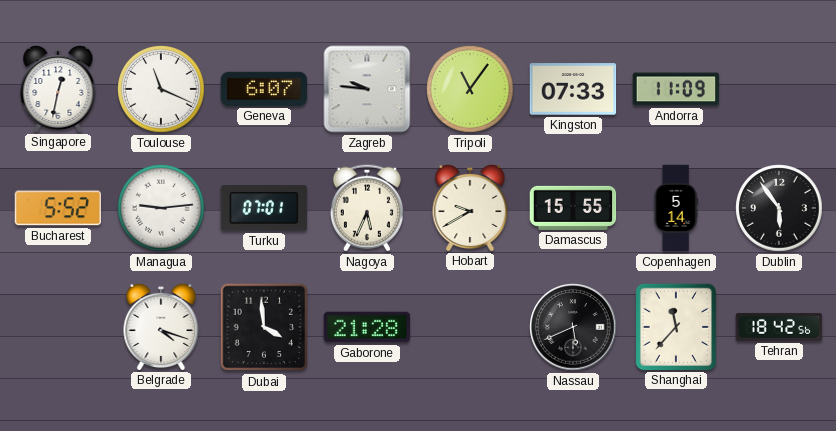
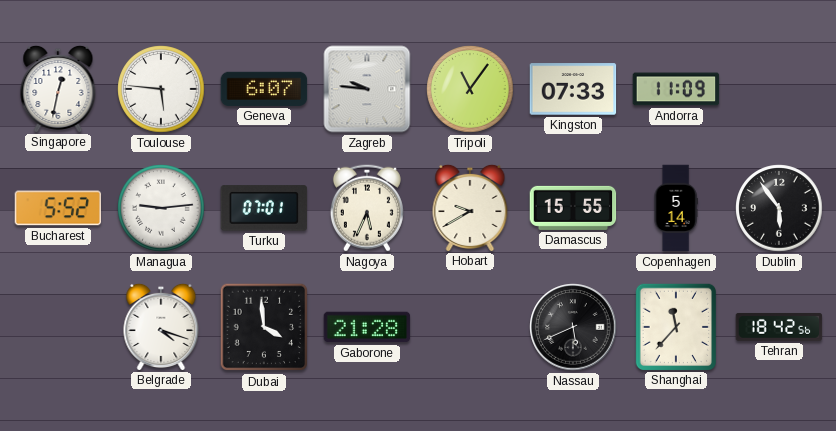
Toulouse: 11:19 -> 5:46 (161, 89)
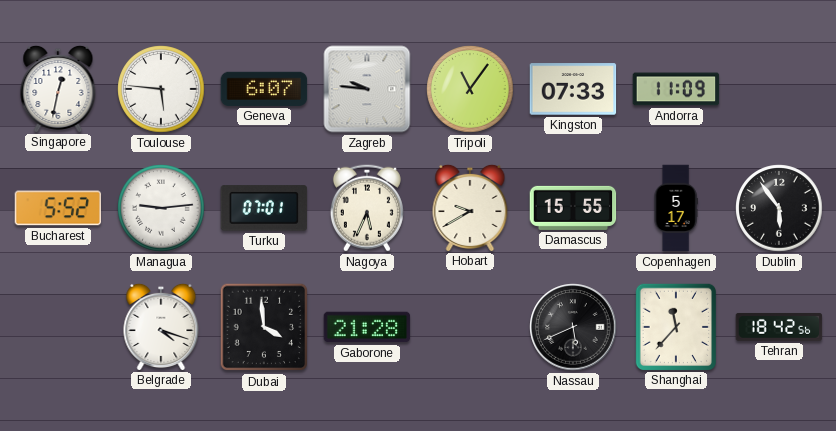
Copenhagen: 5:14 -> 5:17 (676, 208)
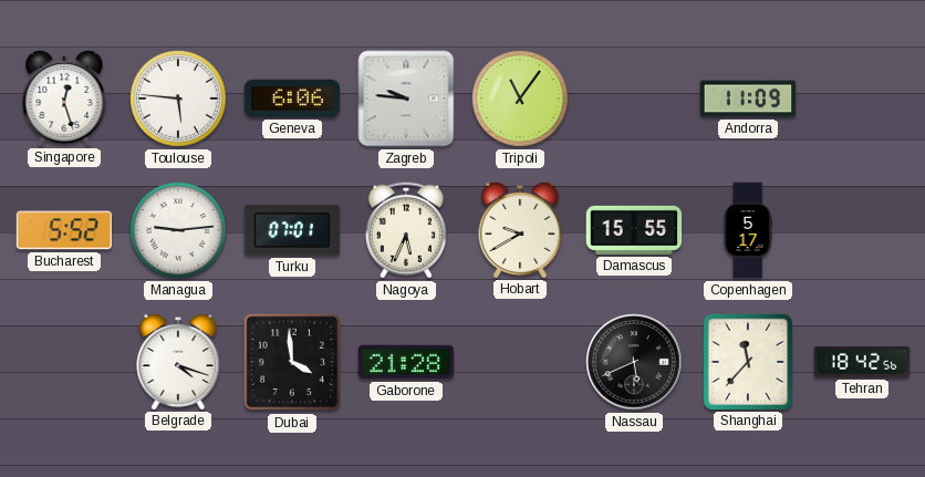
Singapore: 12:32 -> 12:27 (64, 97)
Geneva: 6:07 -> 6:06 (292, 98)
Kingston: 07:33 -> none (573, 89)
Dublin: 5:54 -> none (779, 208)
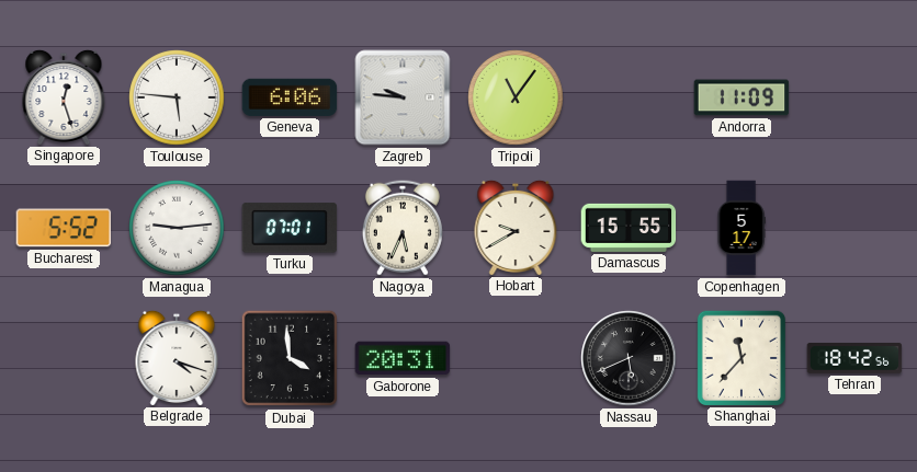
Gaborone: 21:28 -> 20:31 (403, 358)
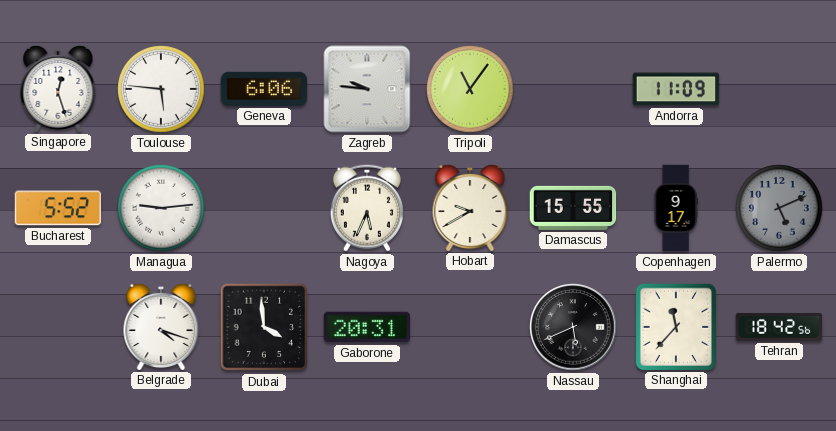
Turku: 07:01 -> none (290, 228)
Copenhagen: 5:17 -> 9:17 (676, 208)
Palermo: none -> 5:11 (779, 208)
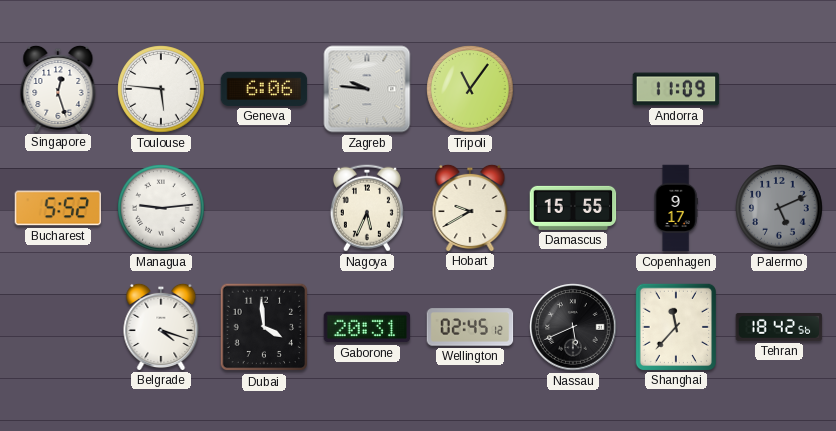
Wellington: none -> 02:45 (470, 327)
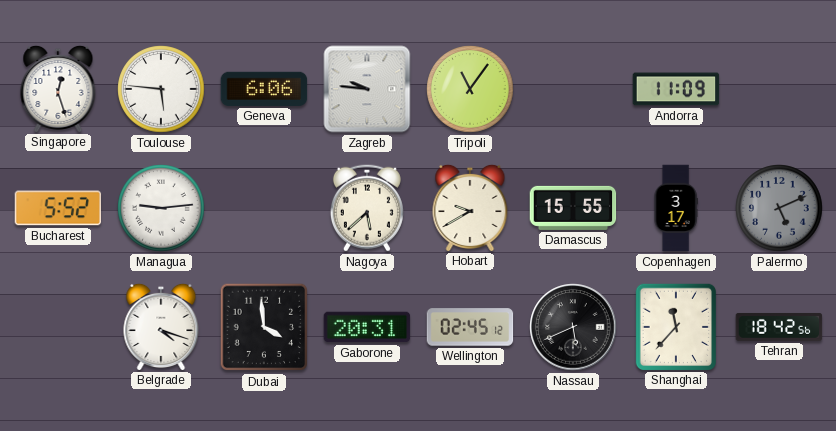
Nagoya: 5:34 -> 5:38 (367, 208)
Copenhagen: 9:17 -> 3:17 (676, 208)
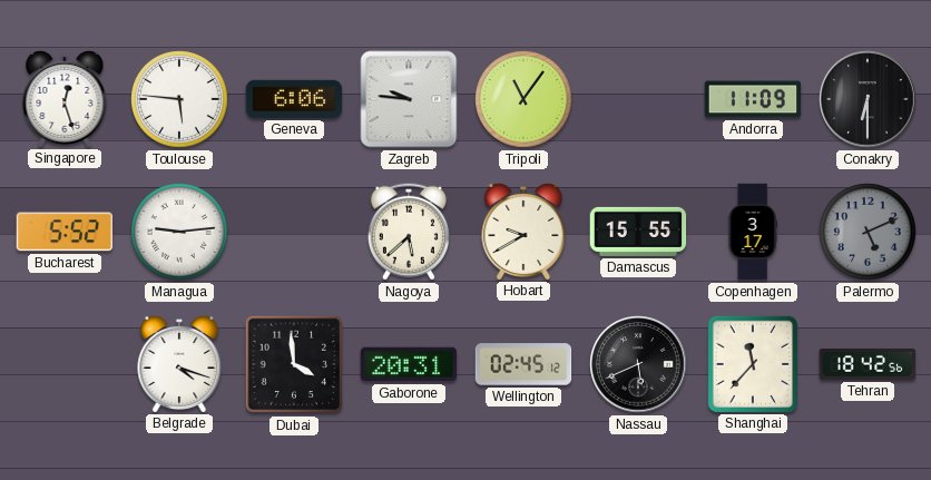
Conakry: none -> 6:30 (868, 99)
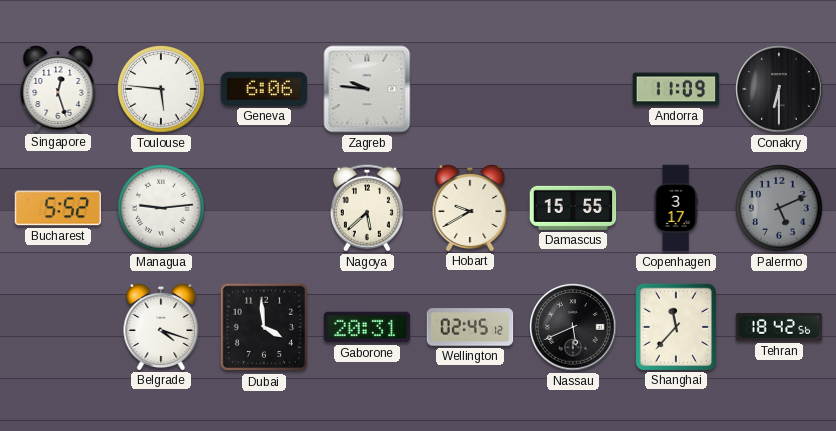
Tripoli: 11:06 -> none (523, 99)
